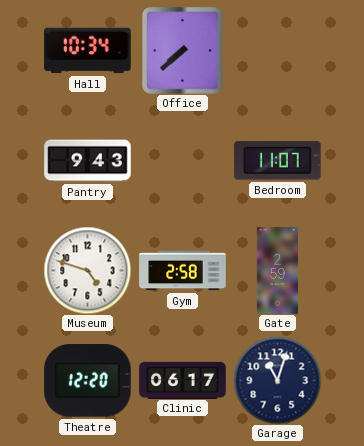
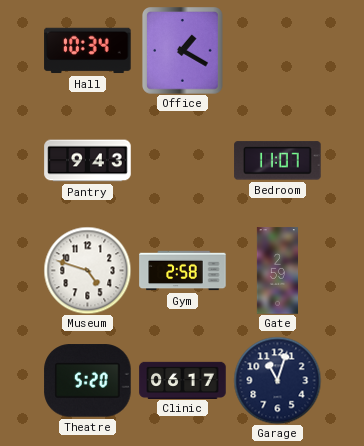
Office: 7:38 -> 1:20 (183, 51)
Theatre: 12:20 -> 5:20 (88, 381)
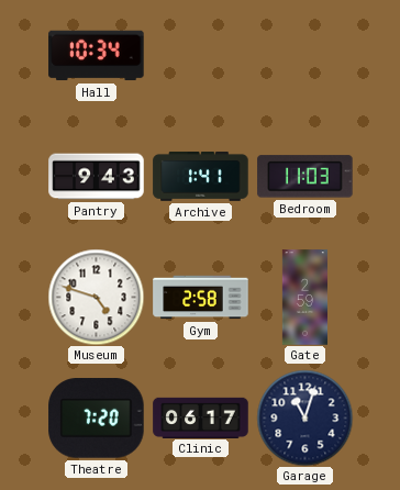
Office: 1:20 -> none (183, 51)
Archive: none -> 1:41 (201, 177)
Bedroom: 11:07 -> 11:03 (305, 177)
Theatre: 5:20 -> 7:20 (97, 419)
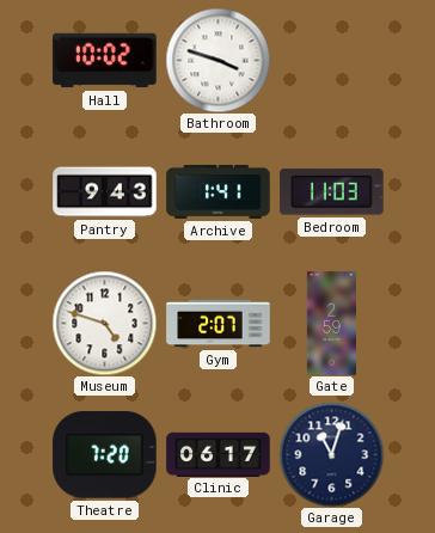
Hall: 10:34 -> 10:02 (105, 61)
Bathroom: none -> 3:48 (217, 60)
Gym: 2:58 -> 2:07 (219, 324)
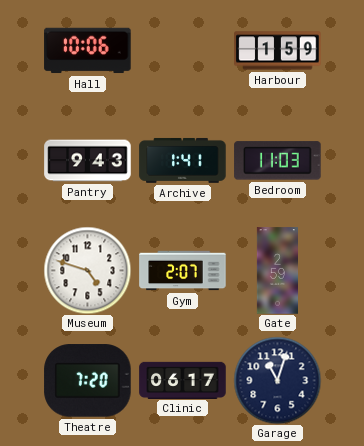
Hall: 10:02 -> 10:06 (88, 51)
Bathroom: 3:48 -> none (217, 60)
Harbour: none -> 1:59 (278, 51)
